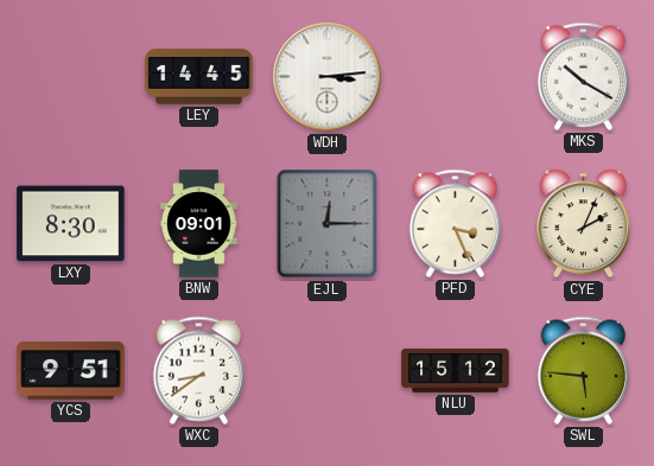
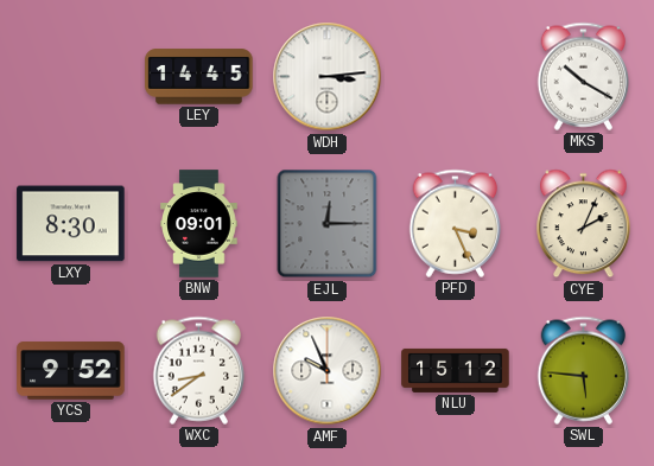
YCS: 9:51 -> 9:52 (71, 371)
AMF: none -> 9:56 (328, 371)
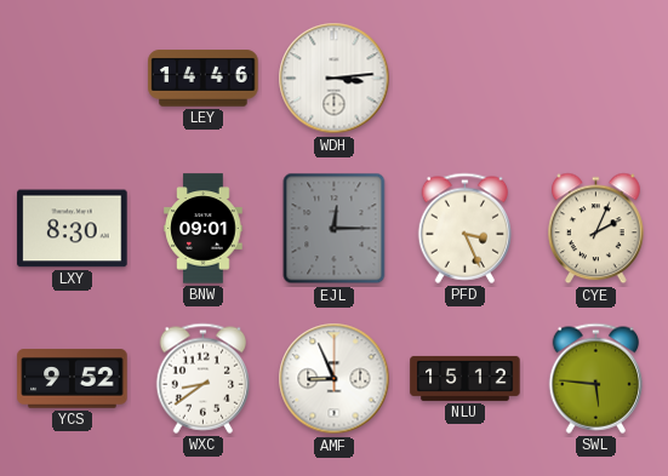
LEY: 14:45 -> 14:46 (204, 79)
MKS: 10:20 -> none (584, 76)
AMF: 9:56 -> 8:56 (335, 379)
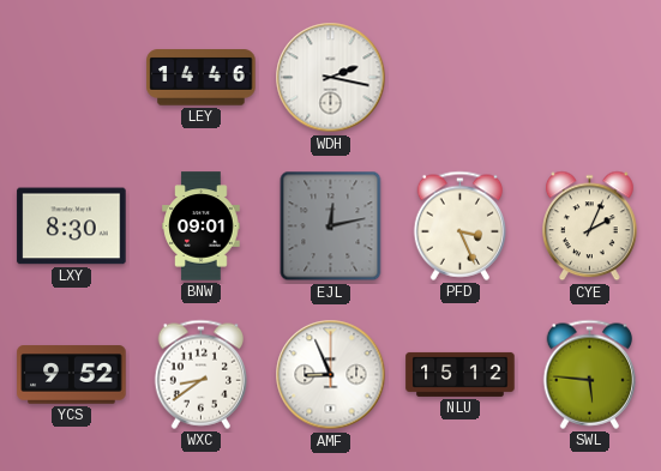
WDH: 3:14 -> 2:17 (331, 78)
EJL: 12:15 -> 12:13 (331, 227)
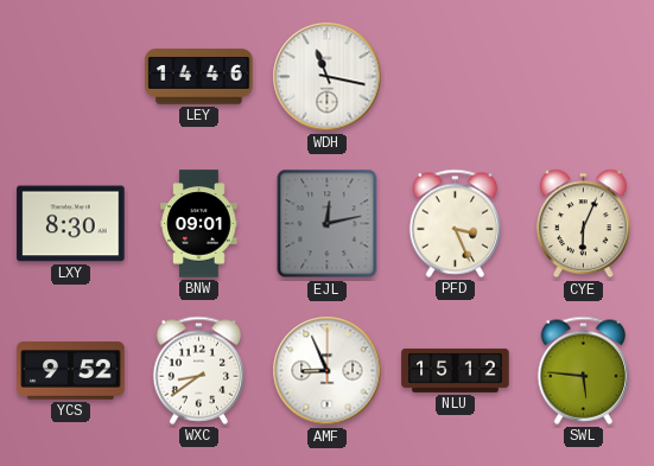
WDH: 2:17 -> 11:17 (328, 77)
CYE: 2:04 -> 6:04 (584, 224)
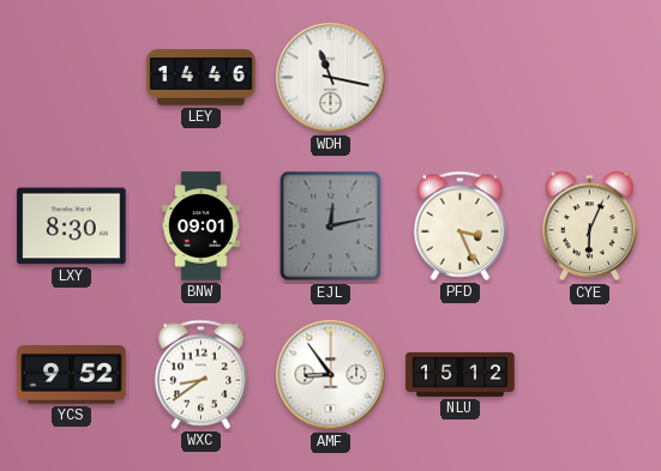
AMF: 8:56 -> 8:54 (331, 375)
SWL: 5:46 -> none (584, 370)
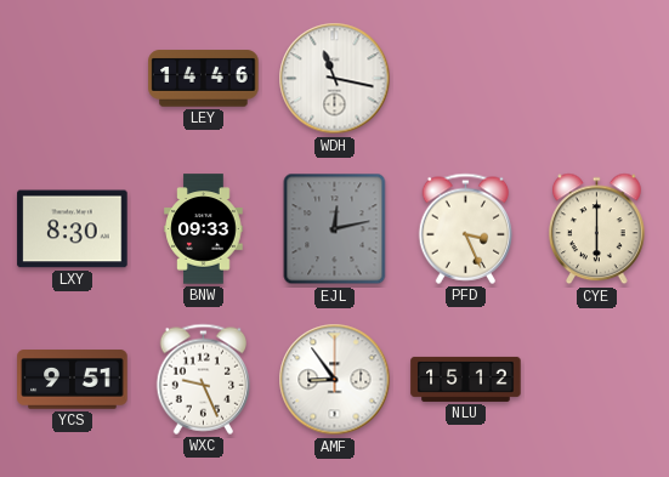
BNW: 09:01 -> 09:33 (204, 229)
CYE: 6:04 -> 6:00 (597, 229)
YCS: 9:52 -> 9:51 (73, 380)
WXC: 8:39 -> 9:26 (204, 379)
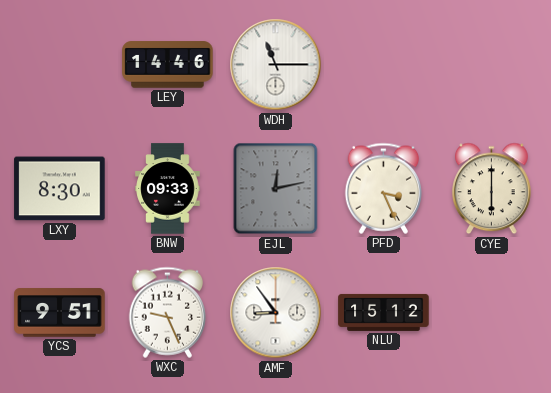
WDH: 11:17 -> 11:15 (276, 65)
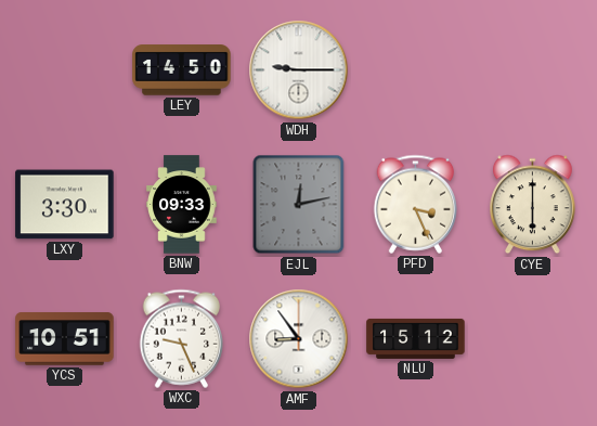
LEY: 14:46 -> 14:50 (182, 70)
WDH: 11:15 -> 9:15 (299, 70)
LXY: 8:30 -> 3:30 (65, 205)
YCS: 9:51 -> 10:51 (65, 339)
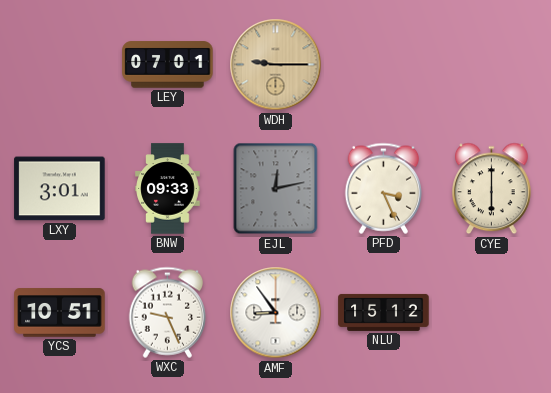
LEY: 14:50 -> 07:01 (168, 65)
WDH dial: white -> champagne (276, 65)
LXY: 3:30 -> 3:01 (60, 189)
